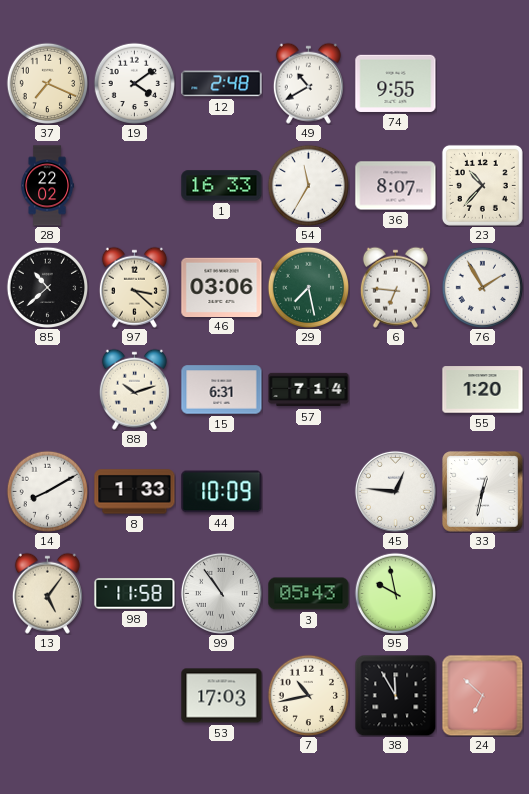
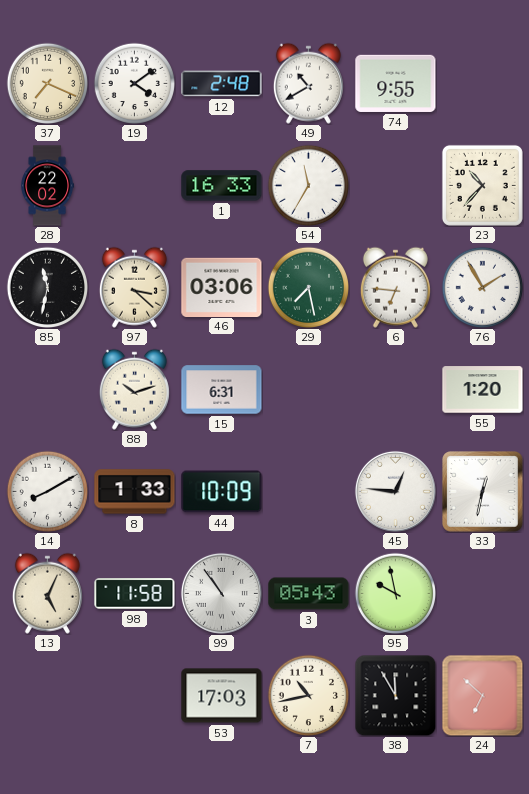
36: 8:07 -> none (396, 186)
85: 10:38 -> 11:32 (47, 287)
57: 7:14 -> none (309, 390)
13: 5:06 -> 5:04 (47, 593)
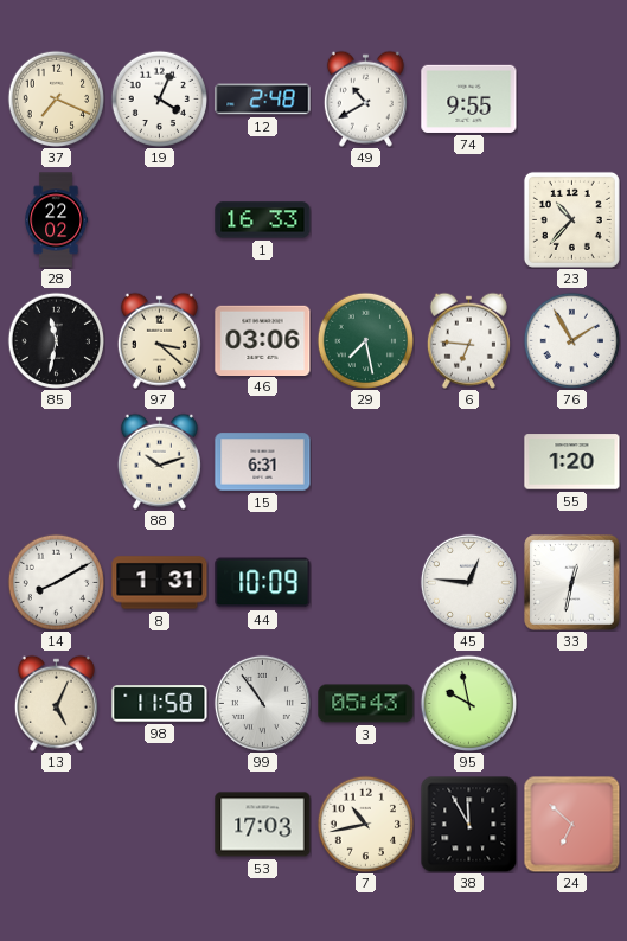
19: 4:09 -> 4:04 (159, 98)
54: 11:35 -> none (308, 185)
8: 1:33 -> 1:31 (160, 583)
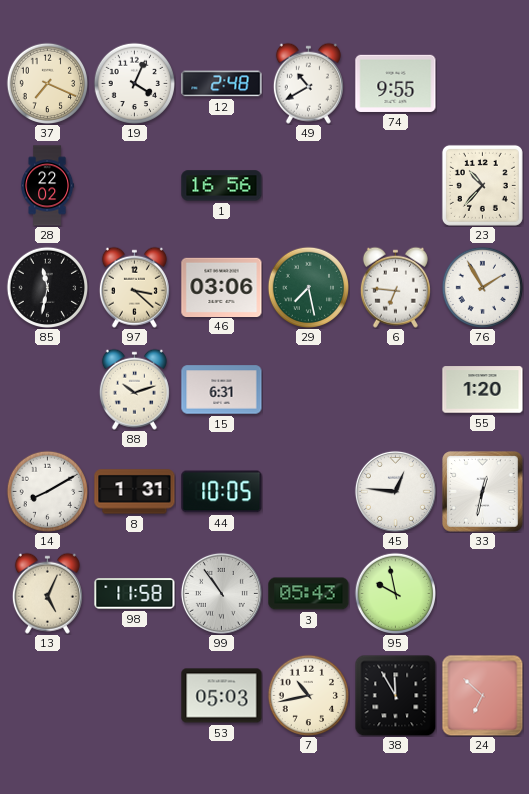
1: 16:33 -> 16:56 (222, 186)
44: 10:09 -> 10:05 (222, 492)
53: 17:03 -> 05:03 (222, 696)
